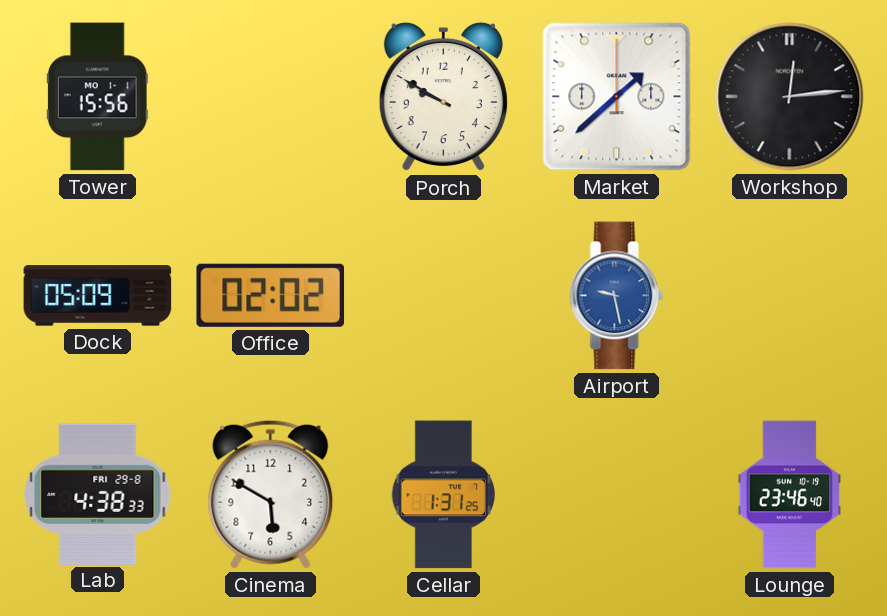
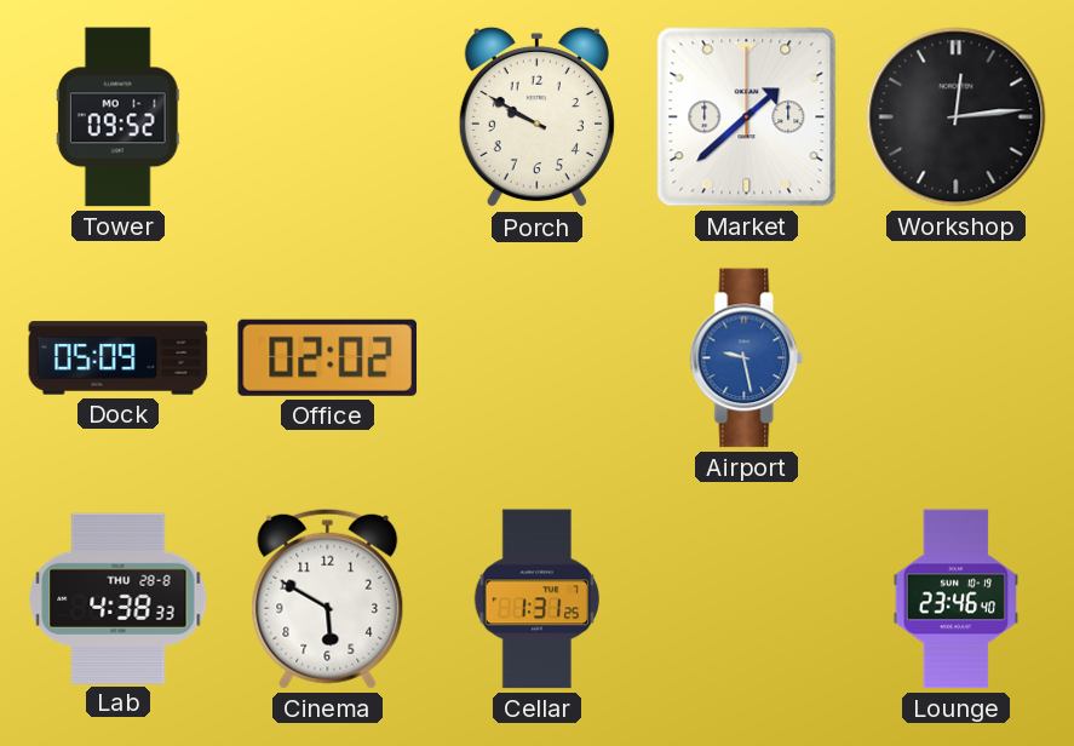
Tower: 15:56 -> 09:52 (117, 117)
Lab date: FRI 29-8 -> THU 28-8 (119, 598)
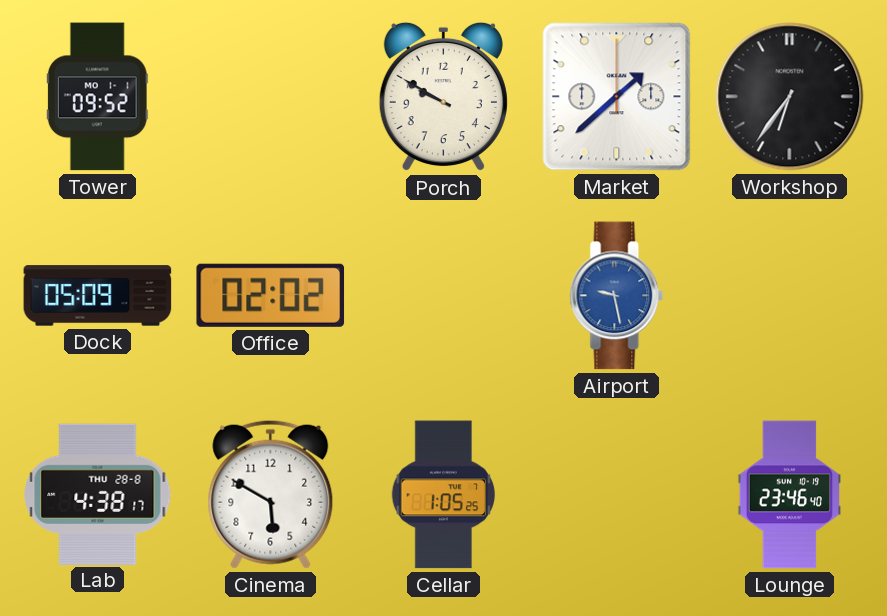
Workshop: 12:14 -> 6:36 (790, 97)
Lab: 4:38:33 -> 4:38:17 (98, 494)
Cellar: 1:31 -> 1:05 (443, 495)
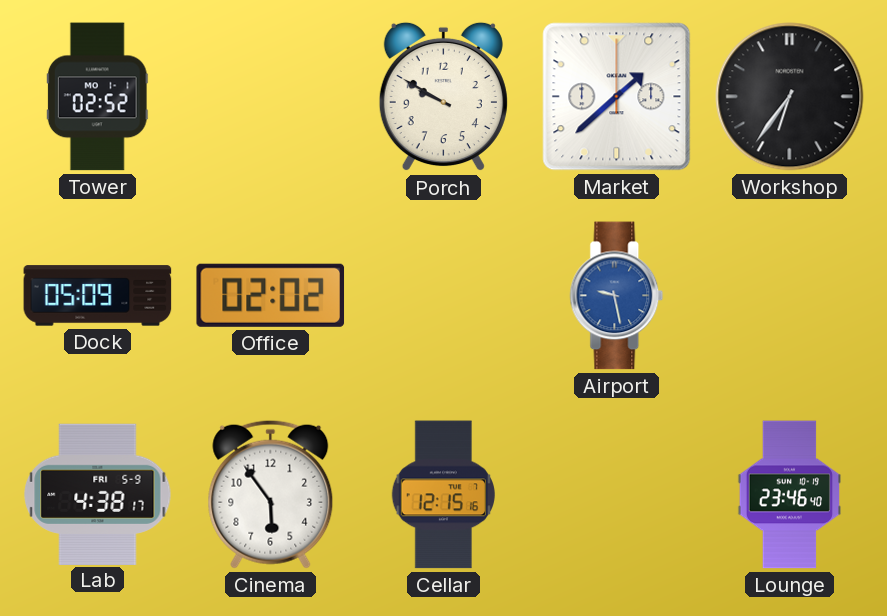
Tower: 09:52 -> 02:52 (97, 97)
Lab date: THU 28-8 -> FRI 5-9 (98, 494)
Cinema: 5:50 -> 5:54 (271, 494)
Cellar: 1:05 -> 12:15 (443, 495)
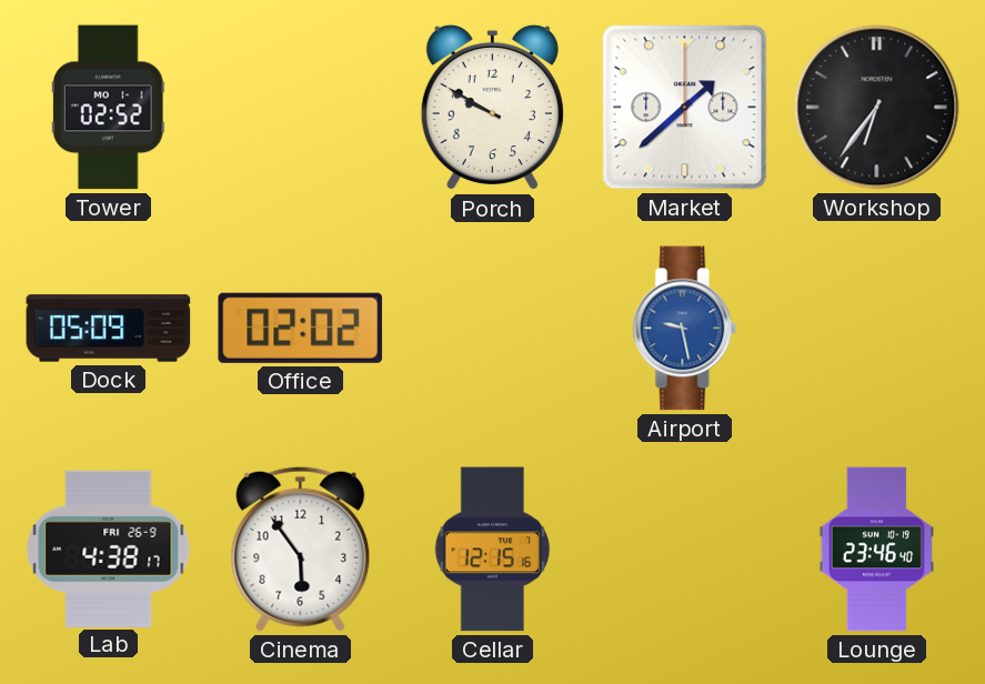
Lab date: FRI 5-9 -> FRI 26-9 (109, 549)
